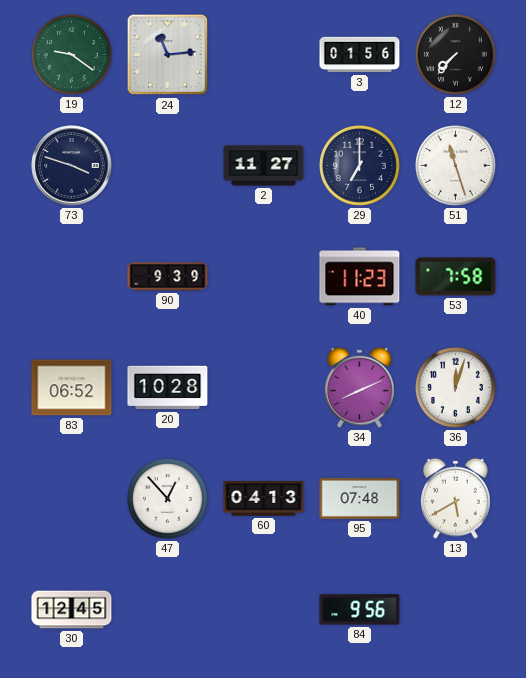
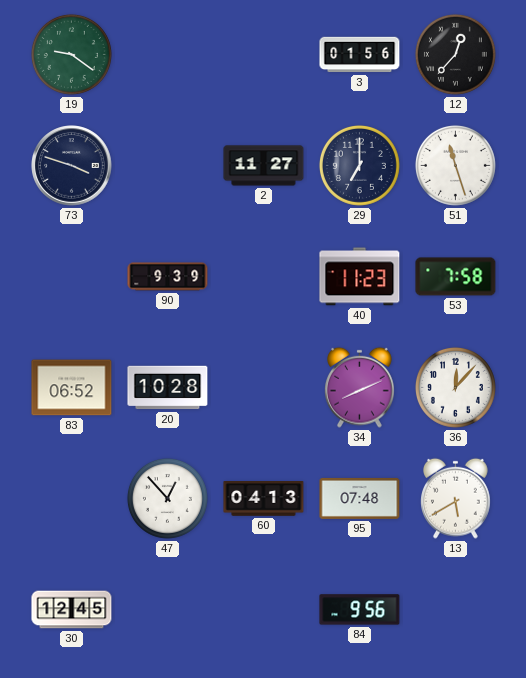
24: 11:14 -> none (168, 55)
12: 7:37 -> 12:37 (455, 54)
36: 12:03 -> 12:07 (455, 387)
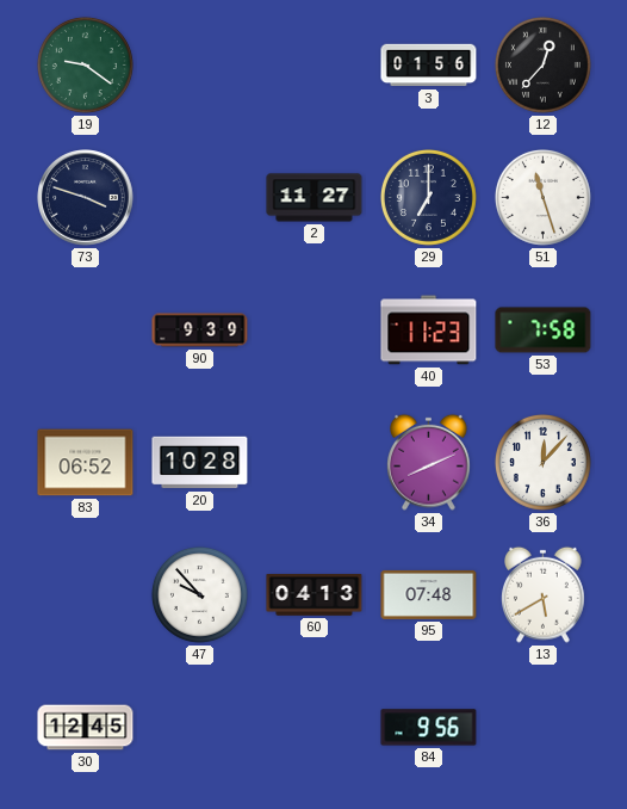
47: 12:53 -> 9:53 (199, 594)
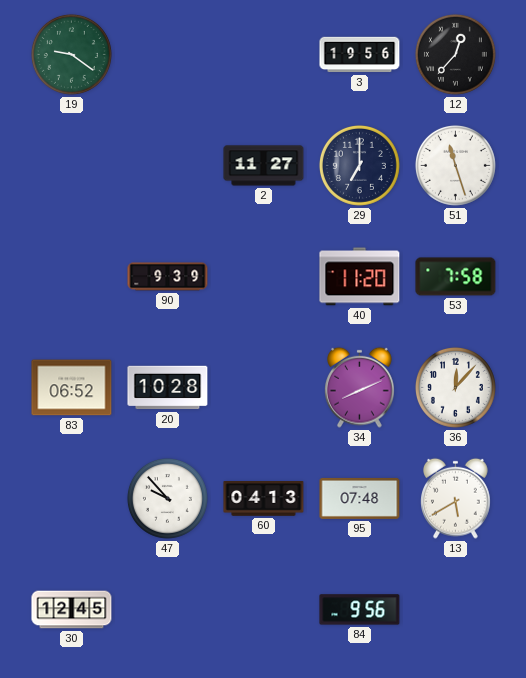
3: 01:56 -> 19:56 (360, 55)
73: 3:48 -> none (86, 198)
40: 11:23 -> 11:20 (360, 277)
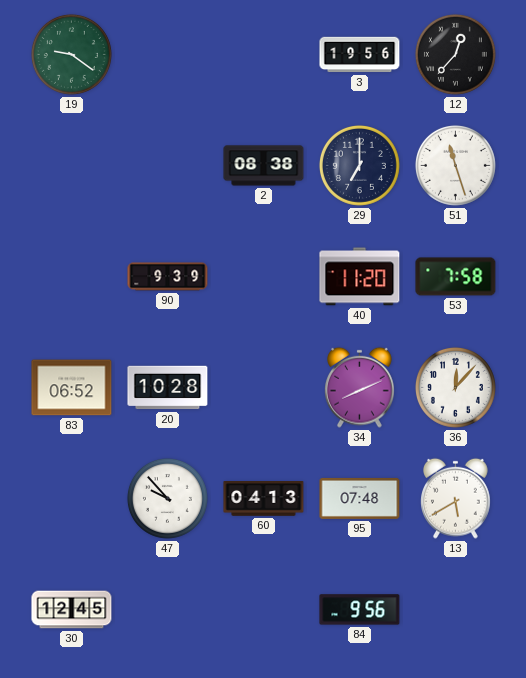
2: 11:27 -> 08:38 (264, 166)
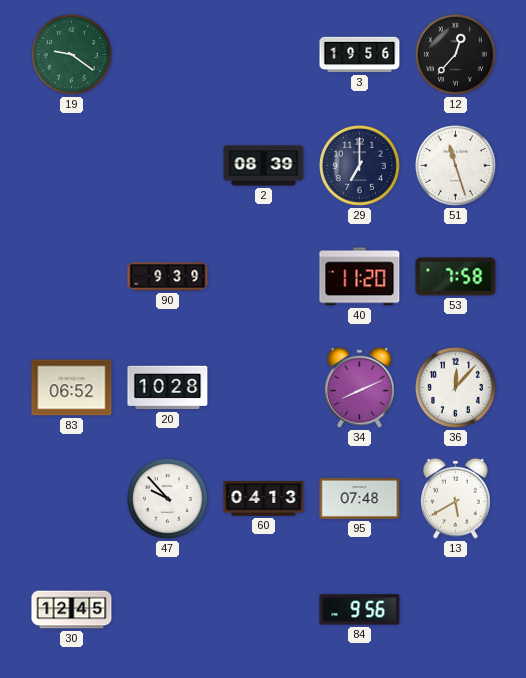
2: 08:38 -> 08:39 (264, 166)
